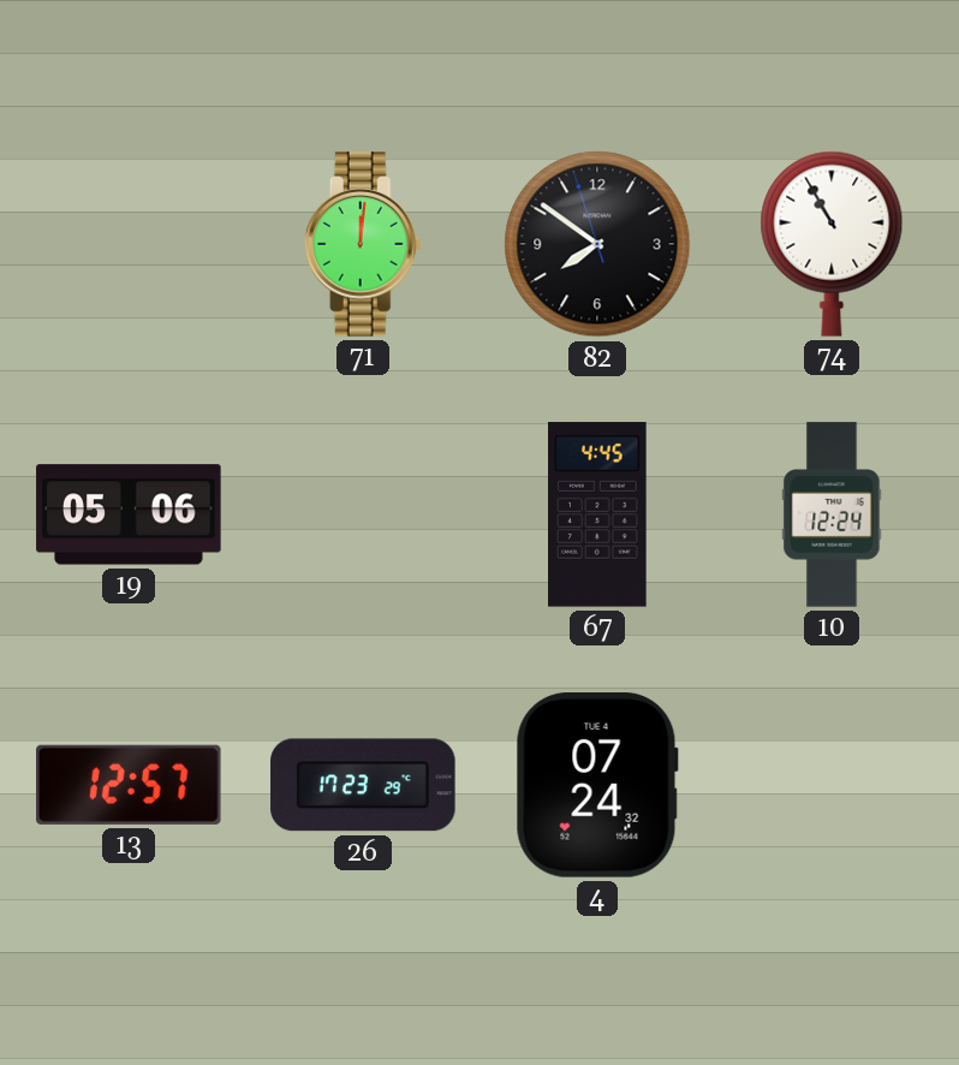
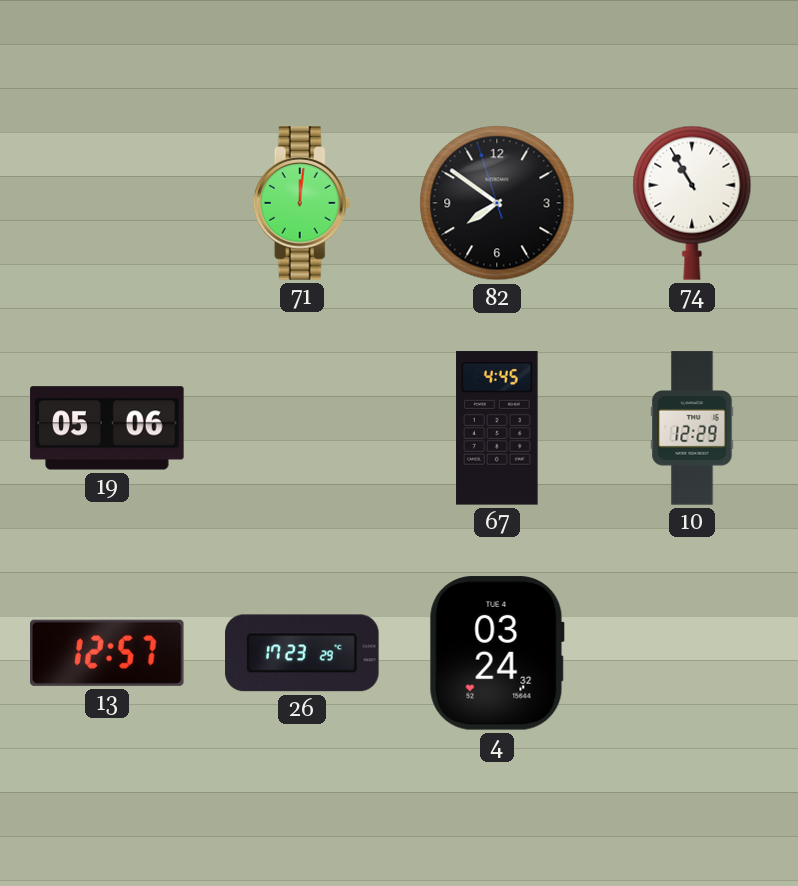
10: 12:24 -> 12:29 (692, 428)
4: 07:24 -> 03:24 (497, 653)
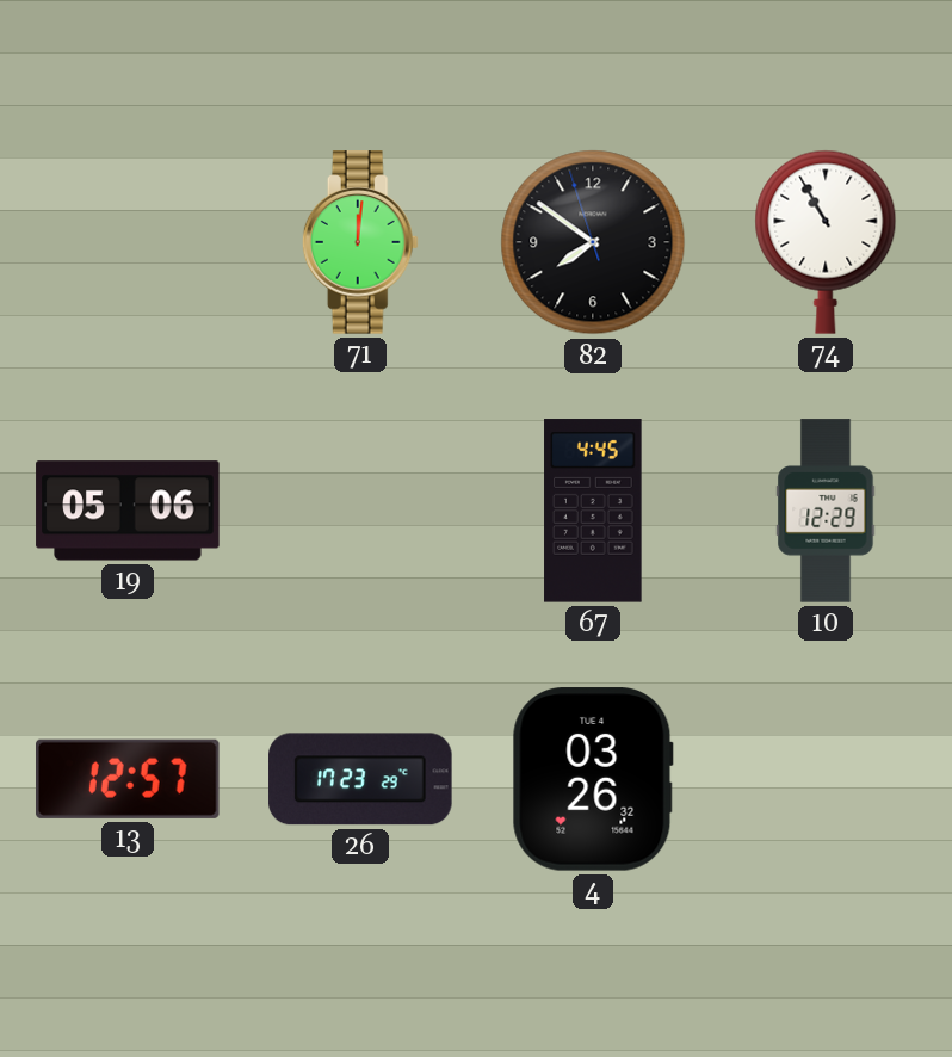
4: 03:24 -> 03:26 (593, 779)
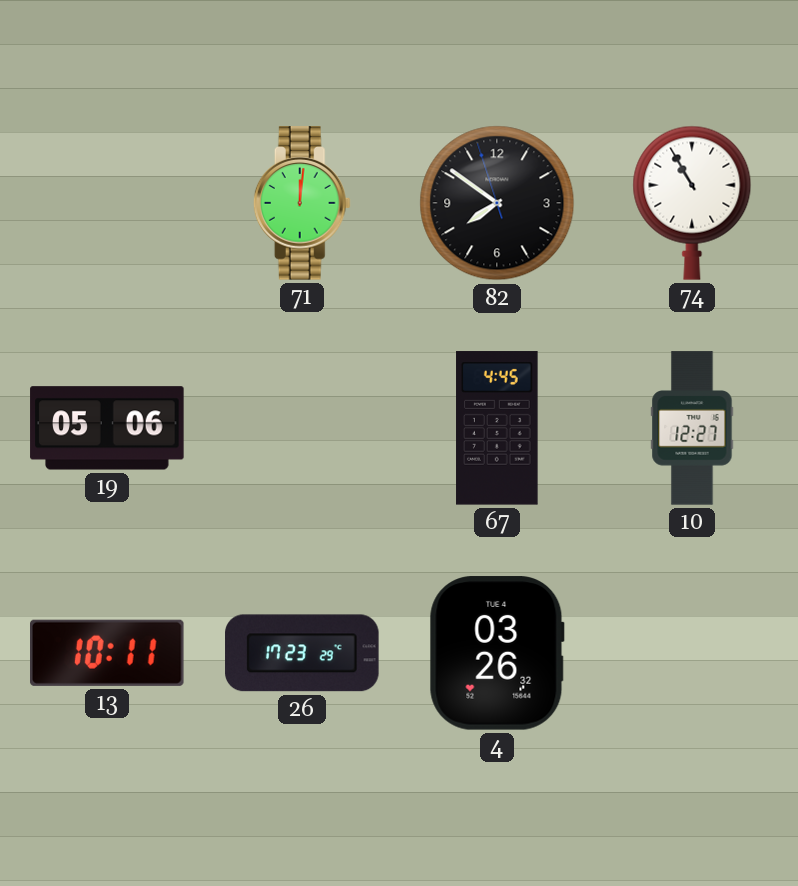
10: 12:29 -> 12:27 (692, 428)
13: 12:57 -> 10:11 (108, 653)
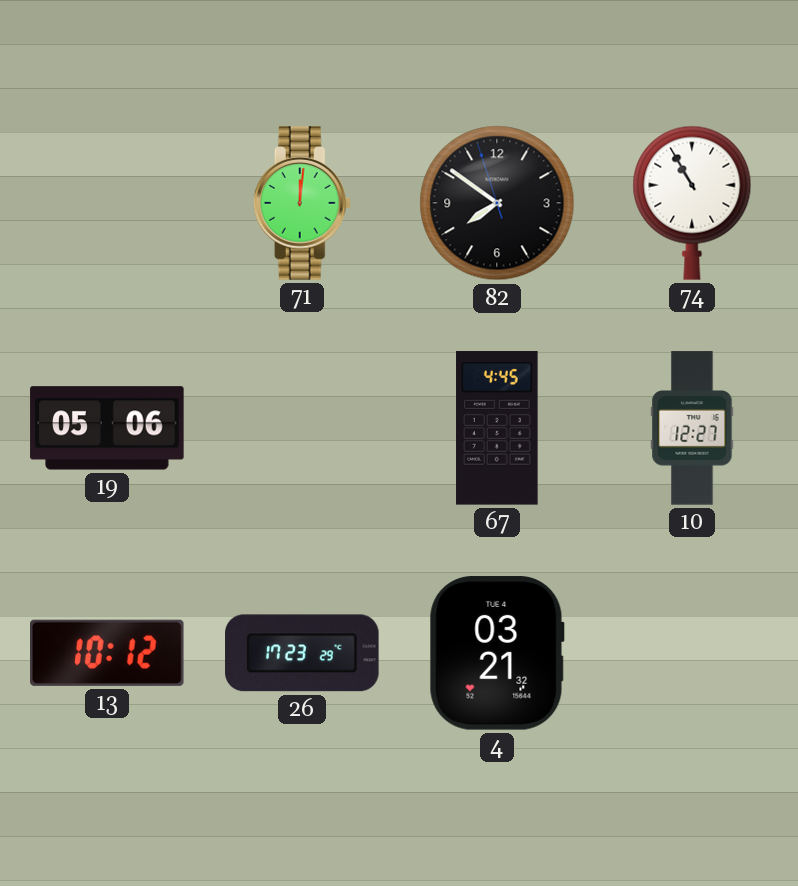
13: 10:11 -> 10:12 (108, 653)
4: 03:26 -> 03:21 (497, 653)
